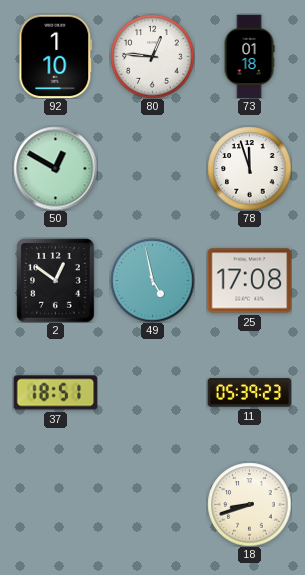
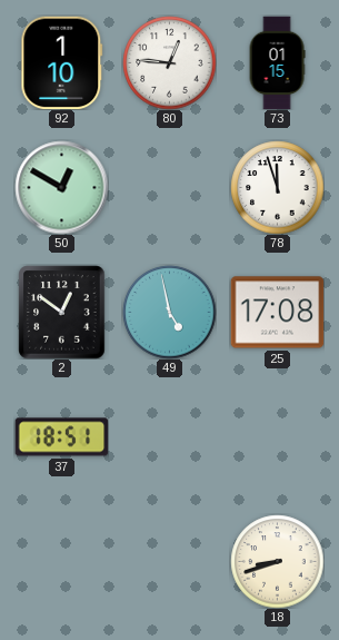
73: 01:18 -> 01:15 (277, 62)
11: 05:39 -> none (249, 393)
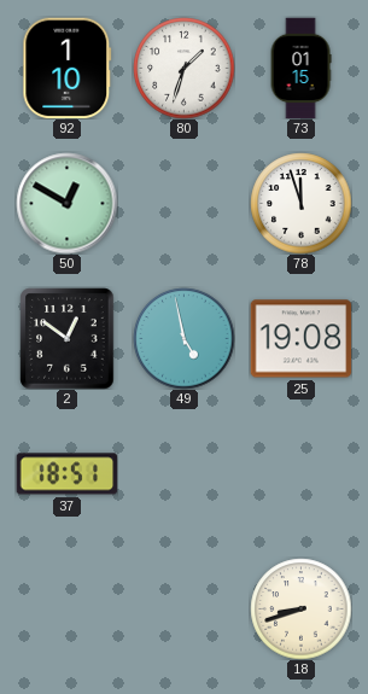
80: 12:46 -> 1:33 (183, 68)
25: 17:08 -> 19:08 (300, 339)
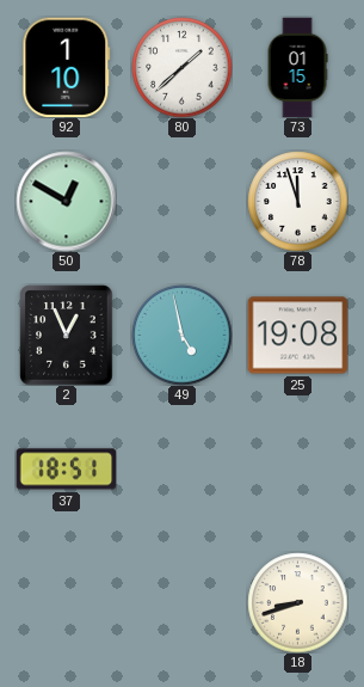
80: 1:33 -> 1:38 (181, 67)
2: 12:51 -> 12:56 (67, 335)
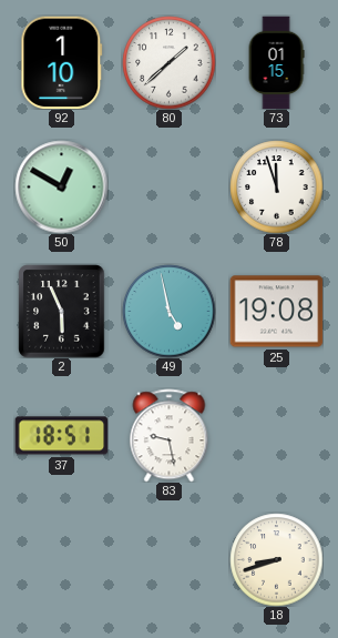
2: 12:56 -> 5:56 (62, 311)
83: none -> 9:28 (170, 435)
